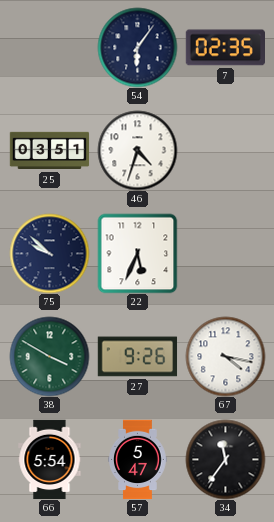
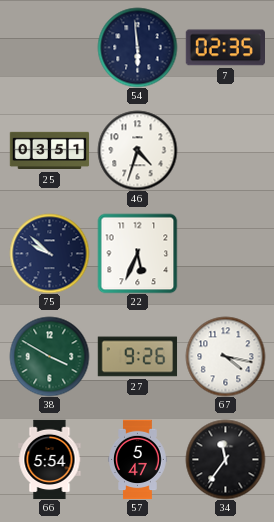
54: 6:06 -> 5:59 (137, 47)
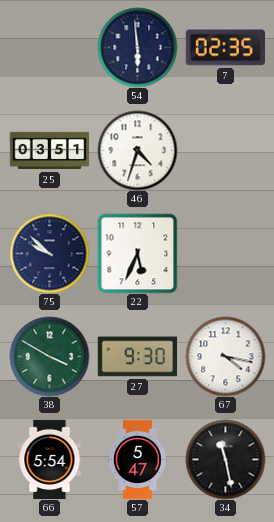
27: 9:26 -> 9:30 (137, 357)
34: 11:36 -> 11:28 (225, 459)
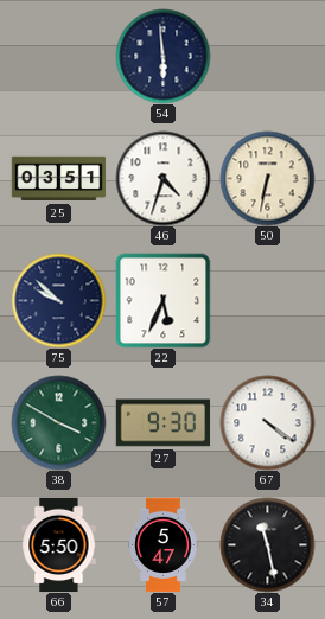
7: 02:35 -> none (225, 48)
50: none -> 6:32 (267, 178)
67: 4:17 -> 4:21 (267, 422)
66: 5:54 -> 5:50 (59, 544)
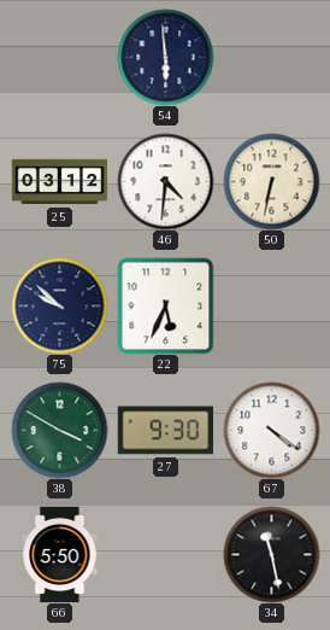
25: 03:51 -> 03:12 (59, 182)
46: 4:33 -> 4:31 (165, 181)
57: 5:47 -> none (164, 544)
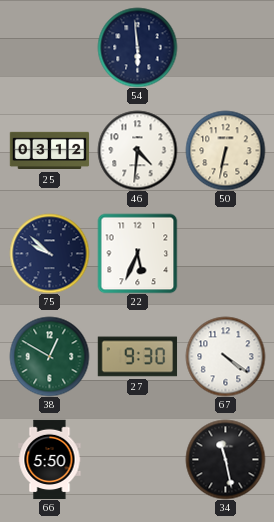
38: 3:50 -> 12:50 (49, 356)
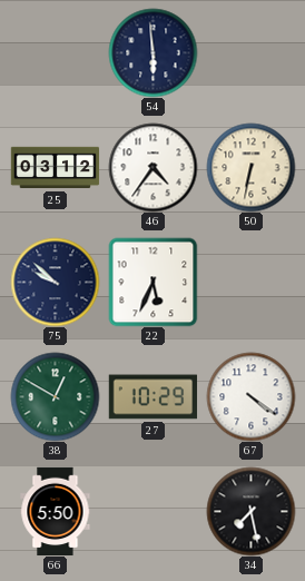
46: 4:31 -> 4:36 (152, 167)
27: 9:30 -> 10:29 (152, 397)
34: 11:28 -> 7:28 (250, 511)
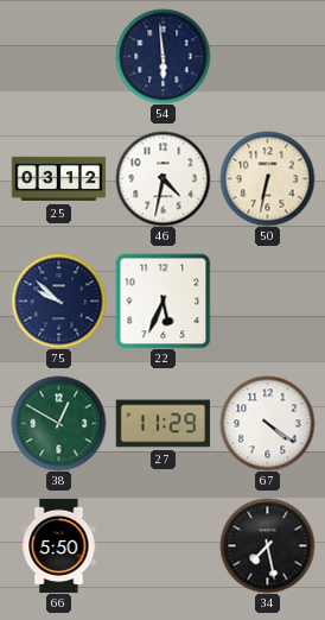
46: 4:36 -> 4:32 (162, 178)
27: 10:29 -> 11:29 (162, 424)
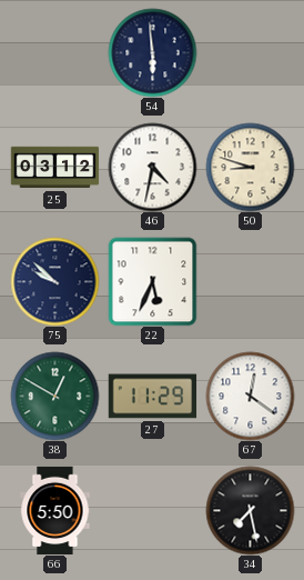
50: 6:32 -> 8:48 (250, 167)
67: 4:21 -> 12:21 (250, 396)
